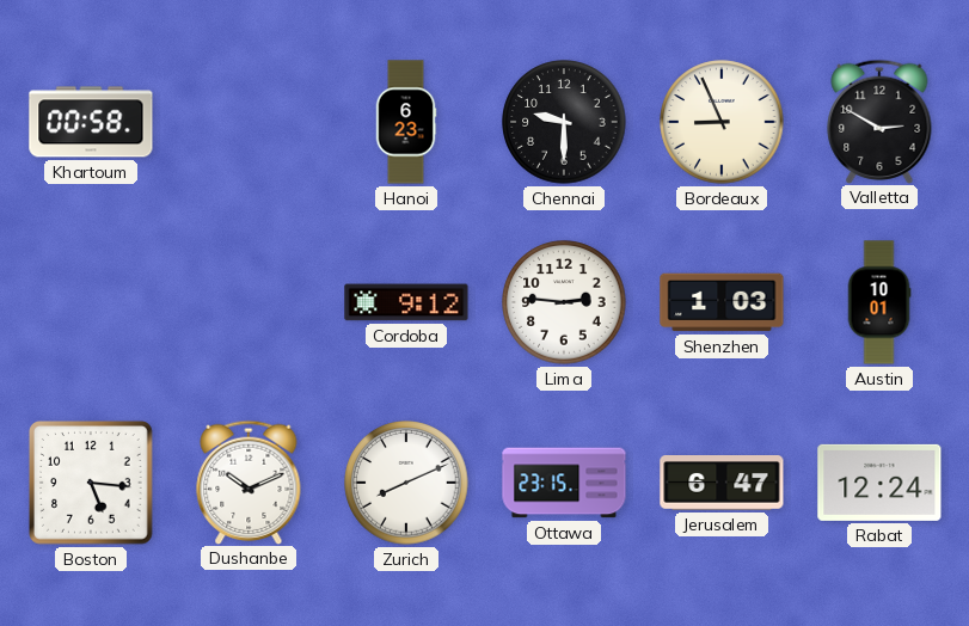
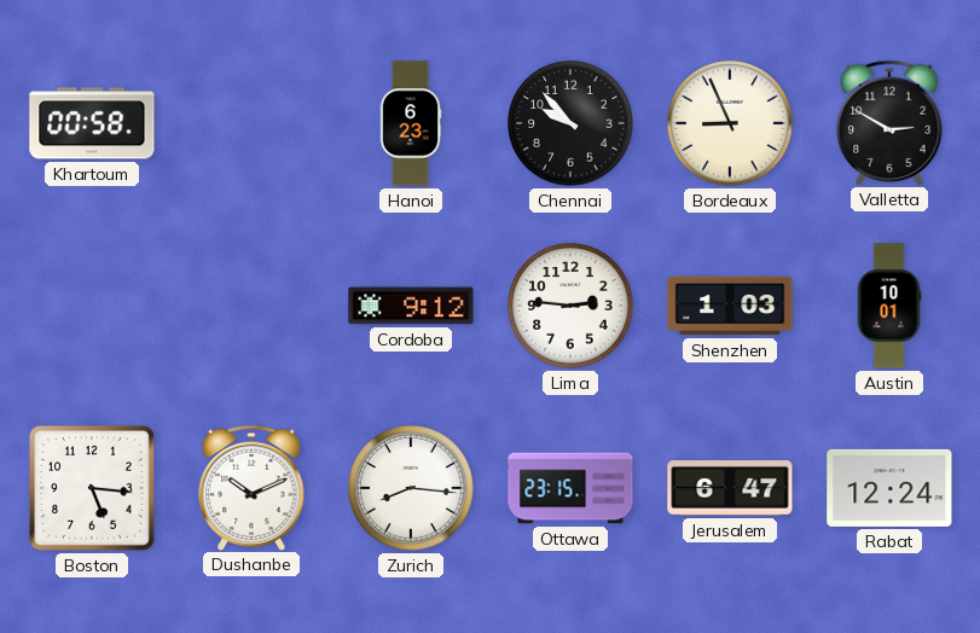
Chennai: 9:30 -> 9:53 (570, 123)
Zurich: 8:11 -> 8:16 (411, 488)
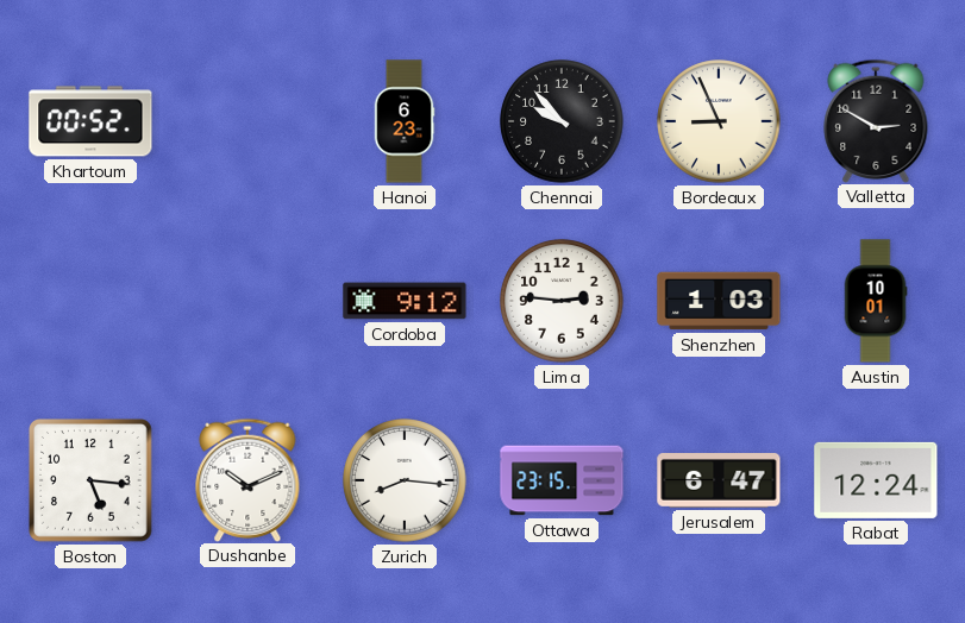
Khartoum: 00:58 -> 00:52 (90, 121)
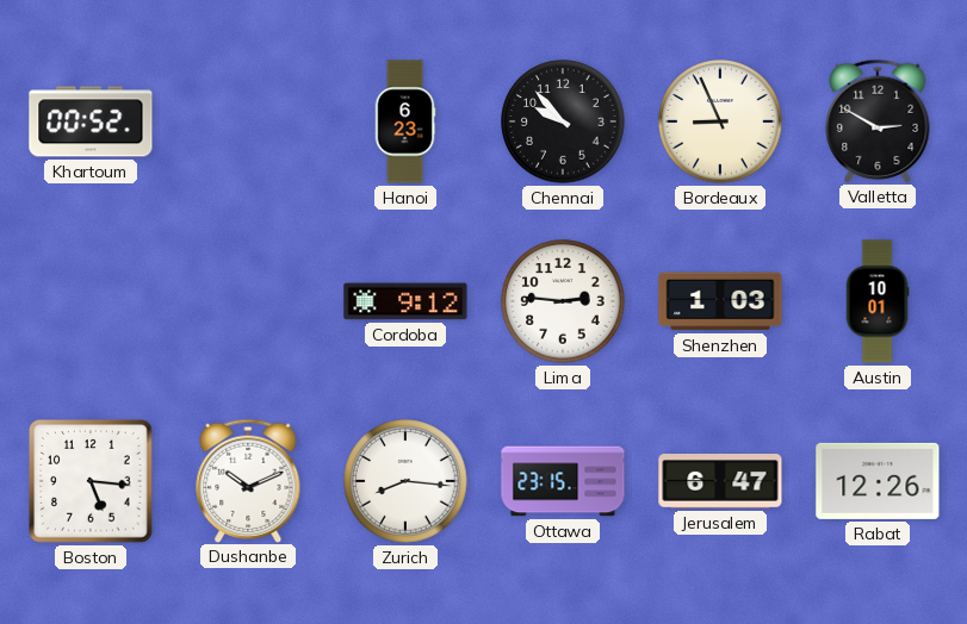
Rabat: 12:24 -> 12:26 (878, 481)
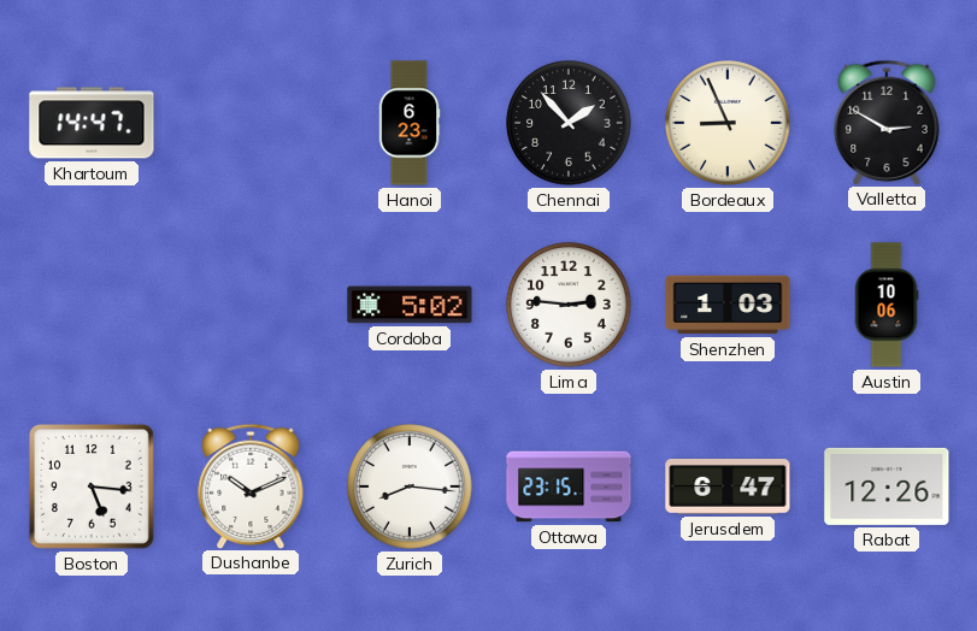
Khartoum: 00:52 -> 14:47 (92, 123)
Chennai: 9:53 -> 1:53 (569, 123)
Cordoba: 9:12 -> 5:02 (410, 305)
Austin: 10:01 -> 10:06 (887, 305)
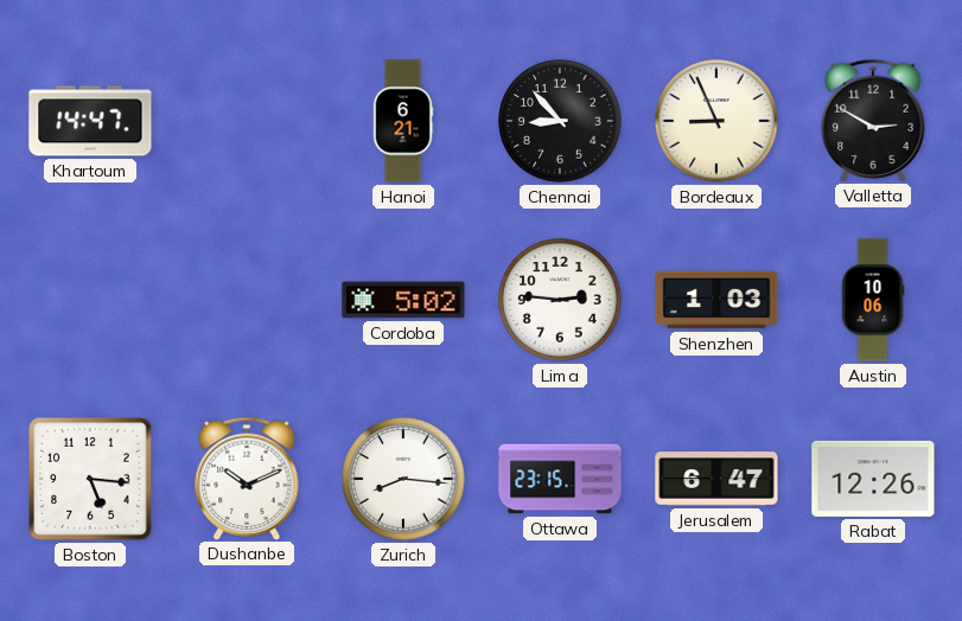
Hanoi: 6:23 -> 6:21 (403, 121)
Chennai: 1:53 -> 8:53 (560, 121)
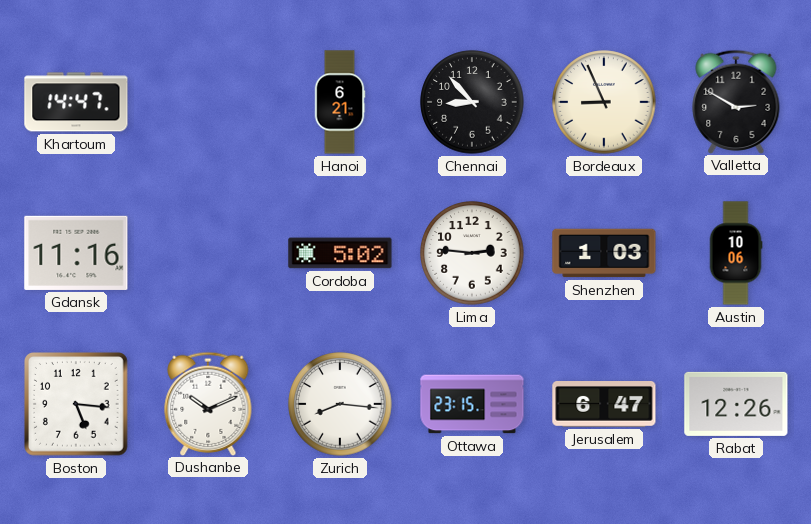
Gdansk: none -> 11:16 (76, 253)
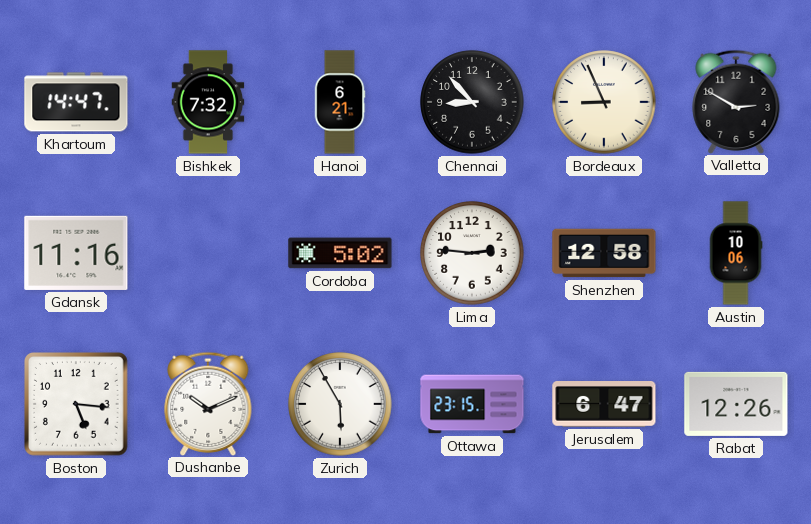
Bishkek: none -> 7:32 (208, 102)
Shenzhen: 1:03 -> 12:58 (604, 253)
Zurich: 8:16 -> 5:55 (340, 404)
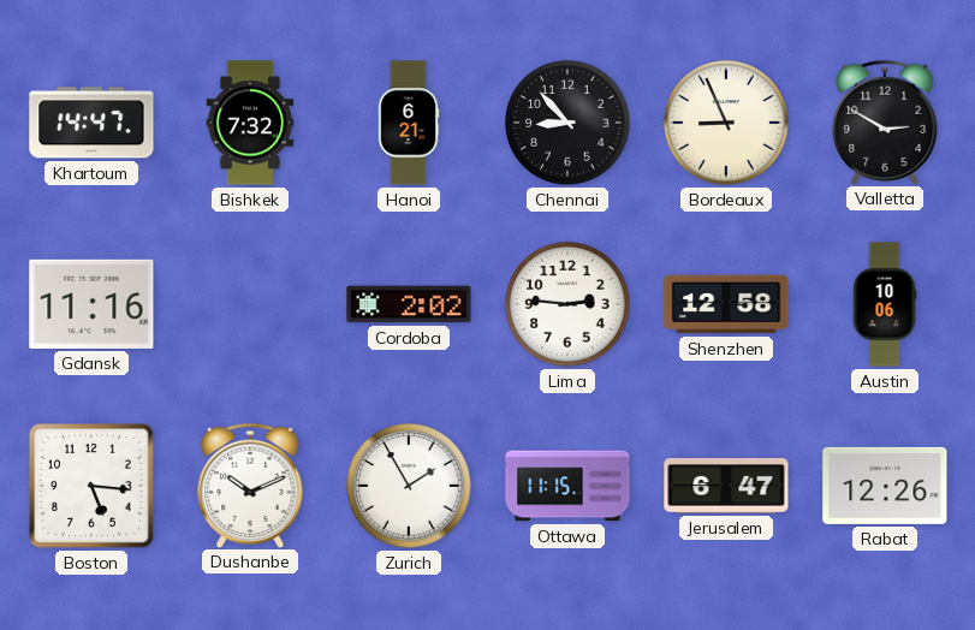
Cordoba: 5:02 -> 2:02 (409, 304)
Zurich: 5:55 -> 1:55 (409, 486)
Ottawa: 23:15 -> 11:15 (567, 486)
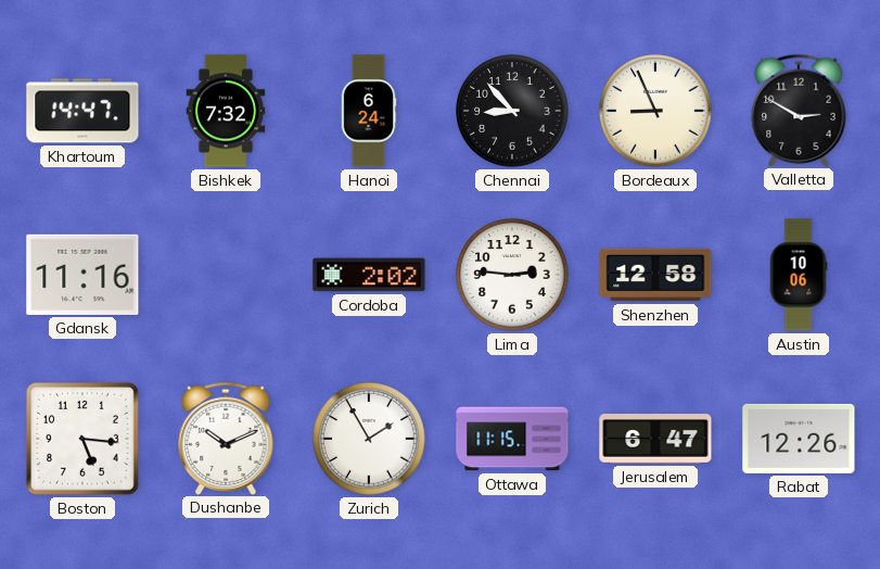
Hanoi: 6:21 -> 6:24 (369, 111)
